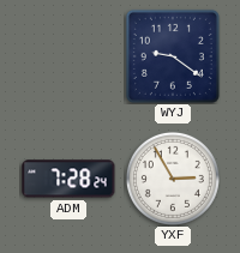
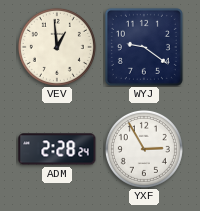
VEV: none -> 12:59 (57, 47)
ADM: 7:28 -> 2:28 (57, 149)
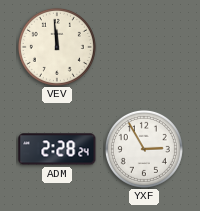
VEV: 12:59 -> 11:59 (57, 47)
WYJ: 9:21 -> none (144, 47)
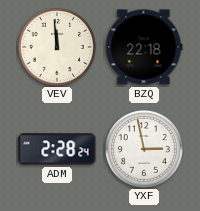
BZQ: none -> 22:18 (144, 47)
YXF: 2:55 -> 2:58 (144, 149)
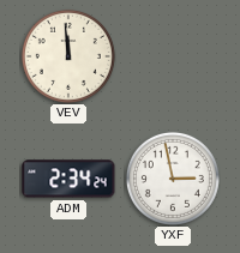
BZQ: 22:18 -> none (144, 47)
ADM: 2:28 -> 2:34 (68, 179)
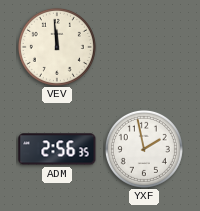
ADM: 2:34 -> 2:56 (57, 149)
YXF: 2:58 -> 1:58 (144, 149)
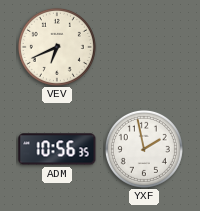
VEV: 11:59 -> 6:41 (57, 47)
ADM: 2:56 -> 10:56 (57, 149)
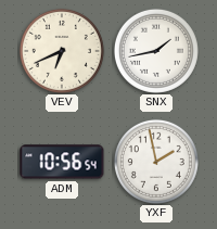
SNX: none -> 1:43 (156, 51)
ADM: 10:56:35 -> 10:56:54 (62, 162)
